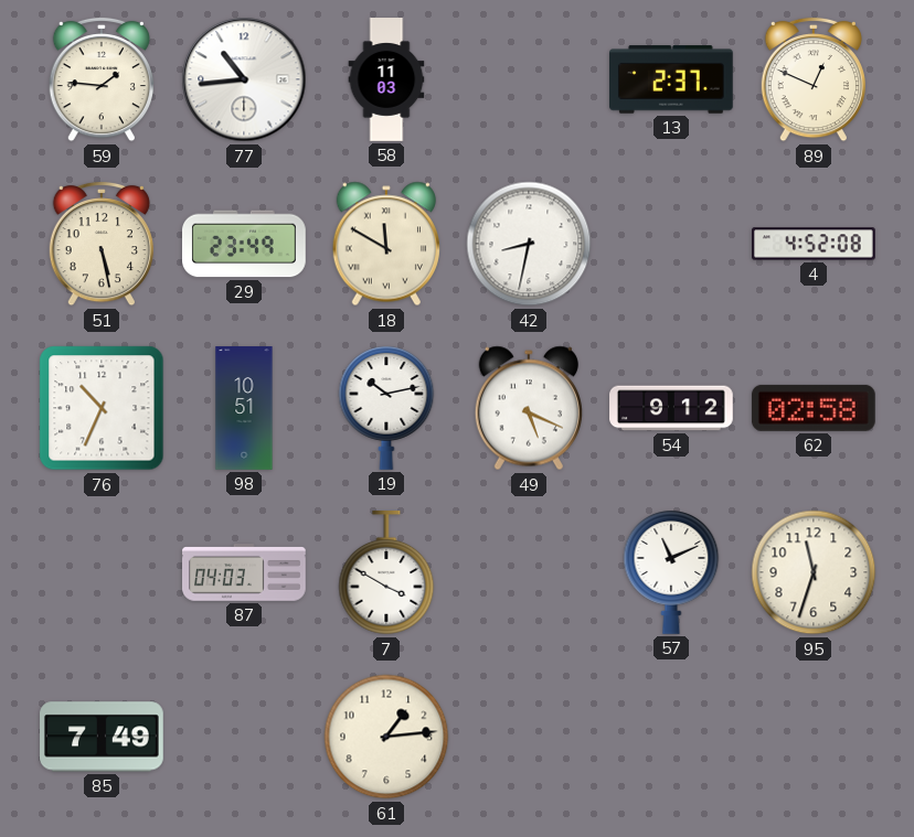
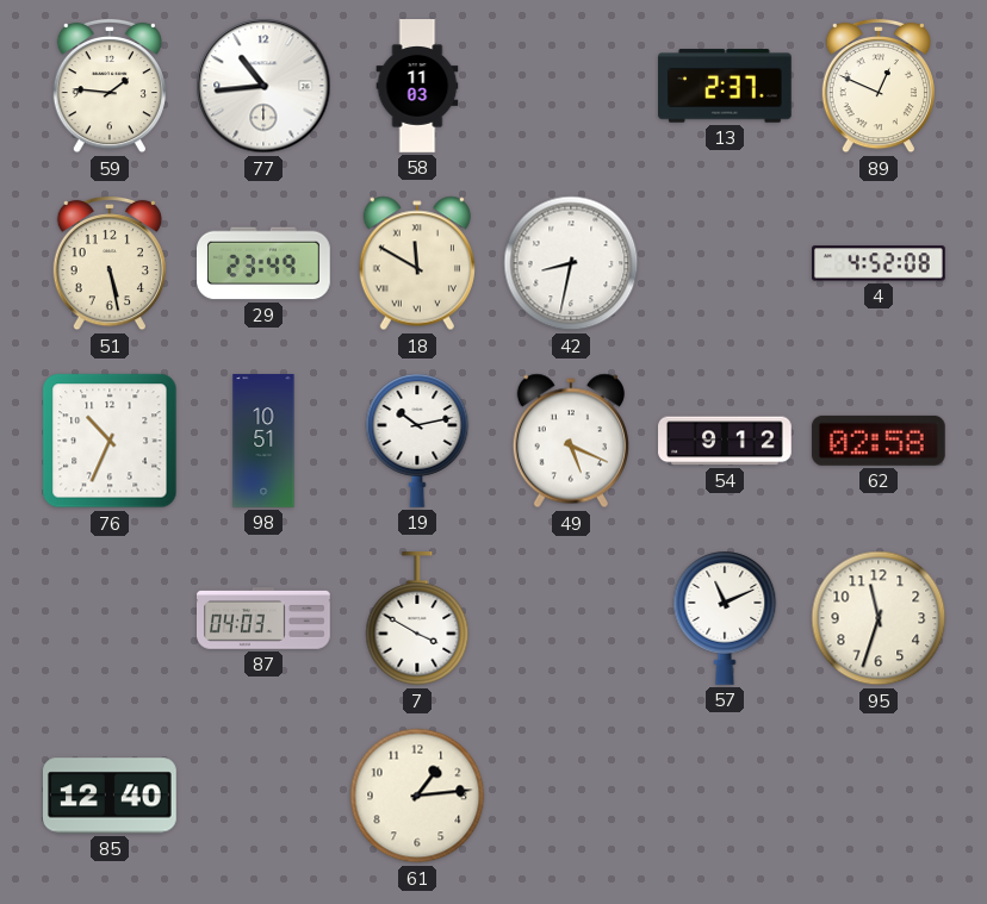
85: 7:49 -> 12:40 (111, 796)
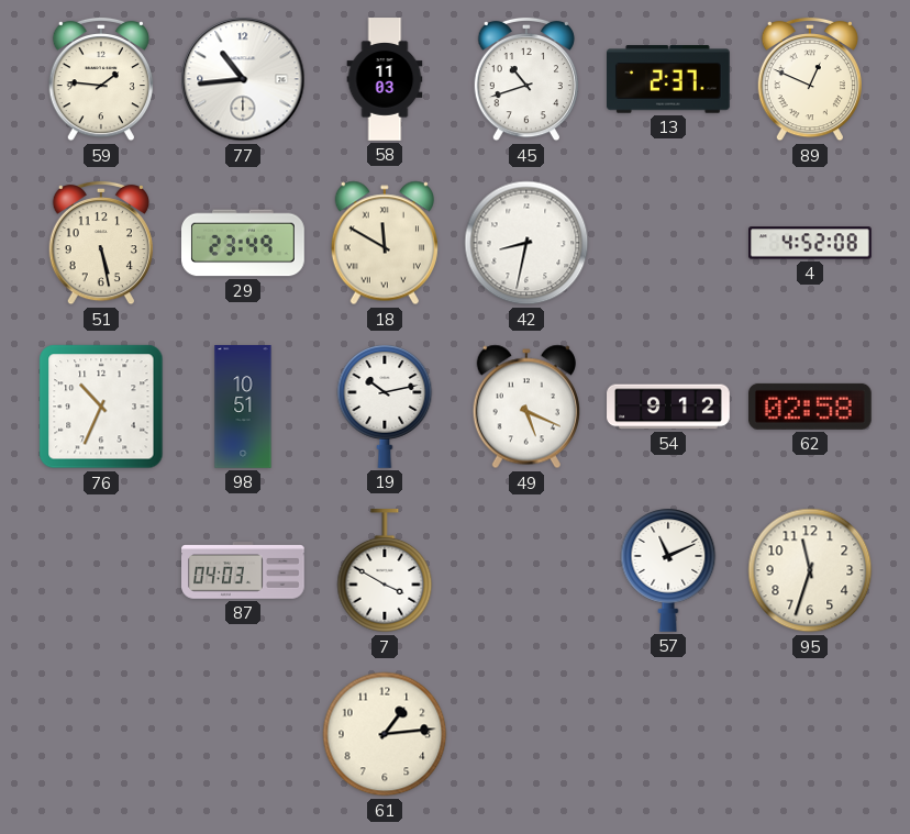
45: none -> 10:42 (526, 79)
85: 12:40 -> none (111, 796)
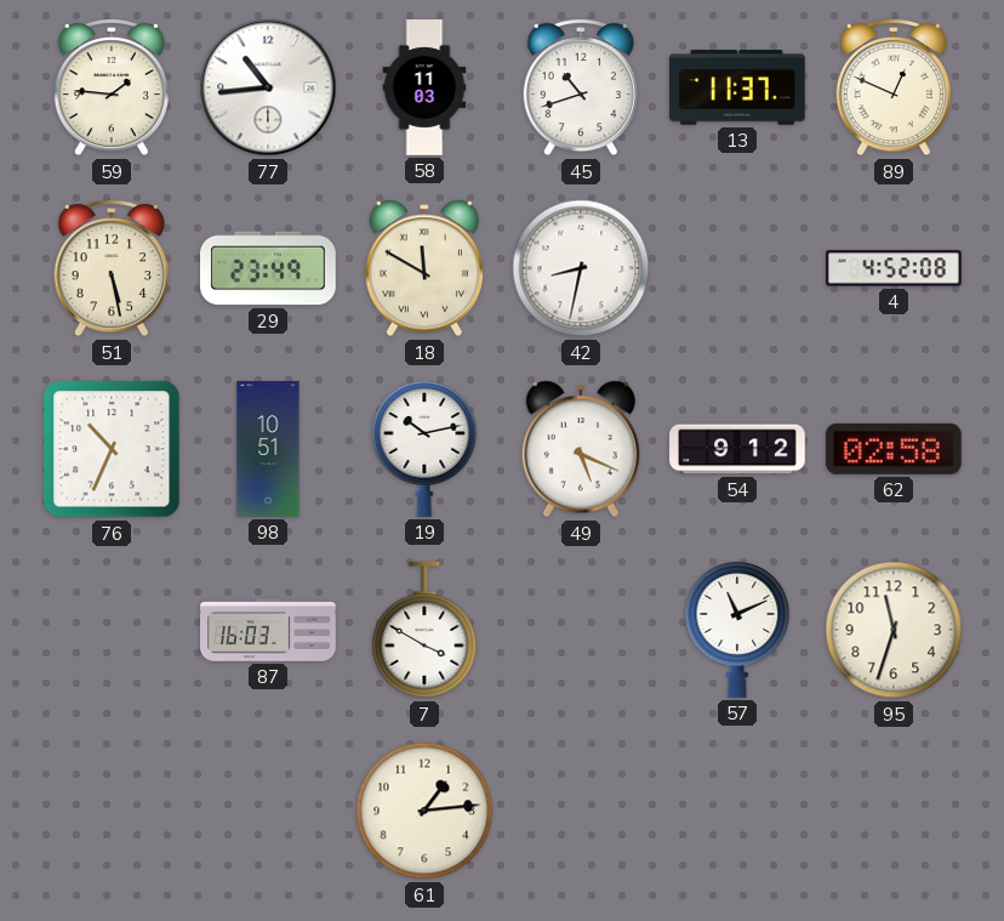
13: 2:37 -> 11:37 (738, 87)
87: 04:03 -> 16:03 (269, 631)
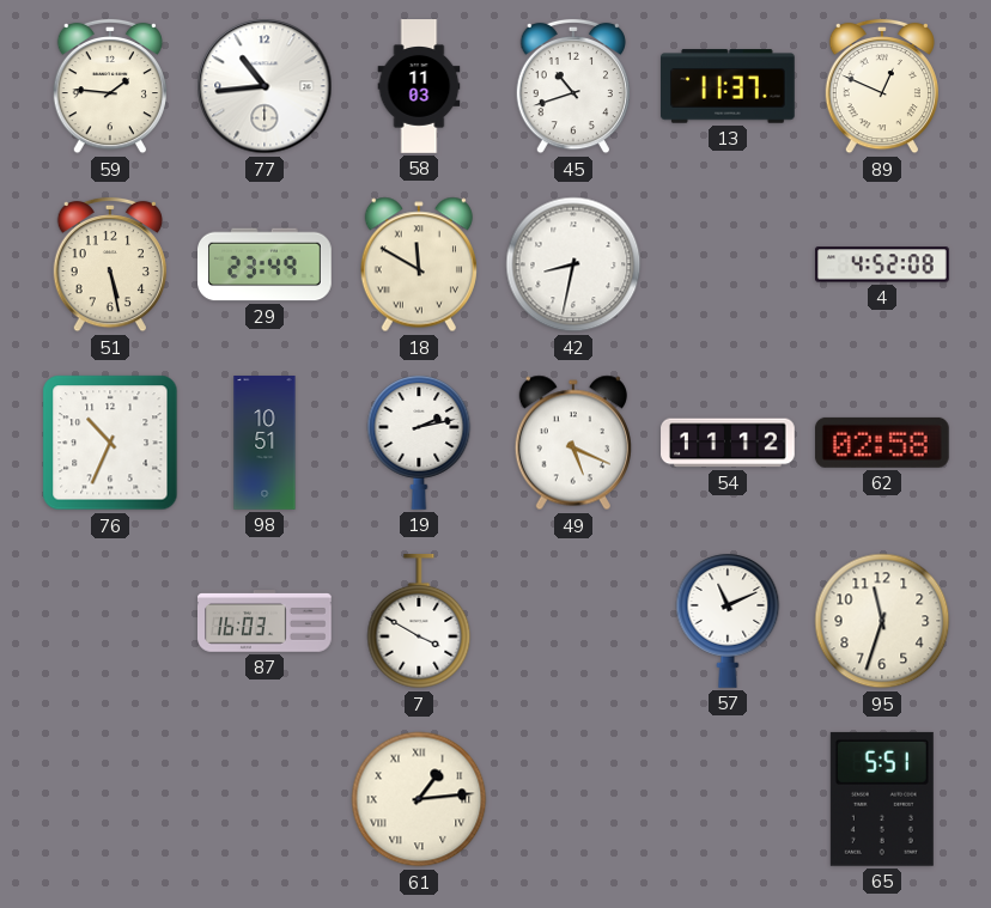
19: 10:13 -> 2:13 (419, 443)
54: 9:12 -> 11:12 (728, 443)
61 numerals: Arabic -> Roman (419, 799)
65: none -> 5:51 (882, 799)
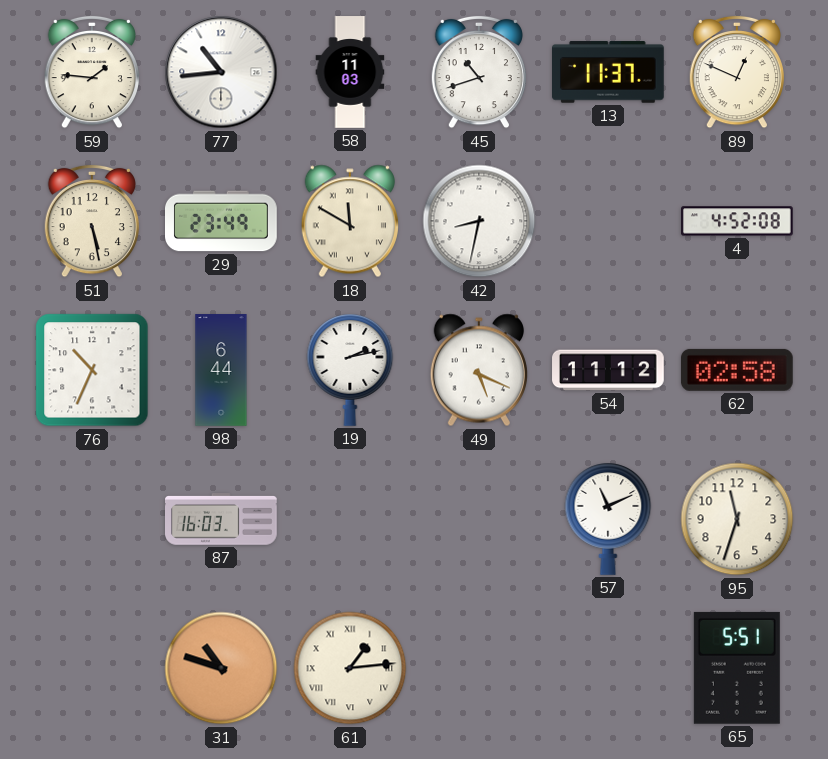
98: 10:51 -> 6:44 (221, 370)
7: 3:50 -> none (419, 622)
31: none -> 10:48 (221, 668)
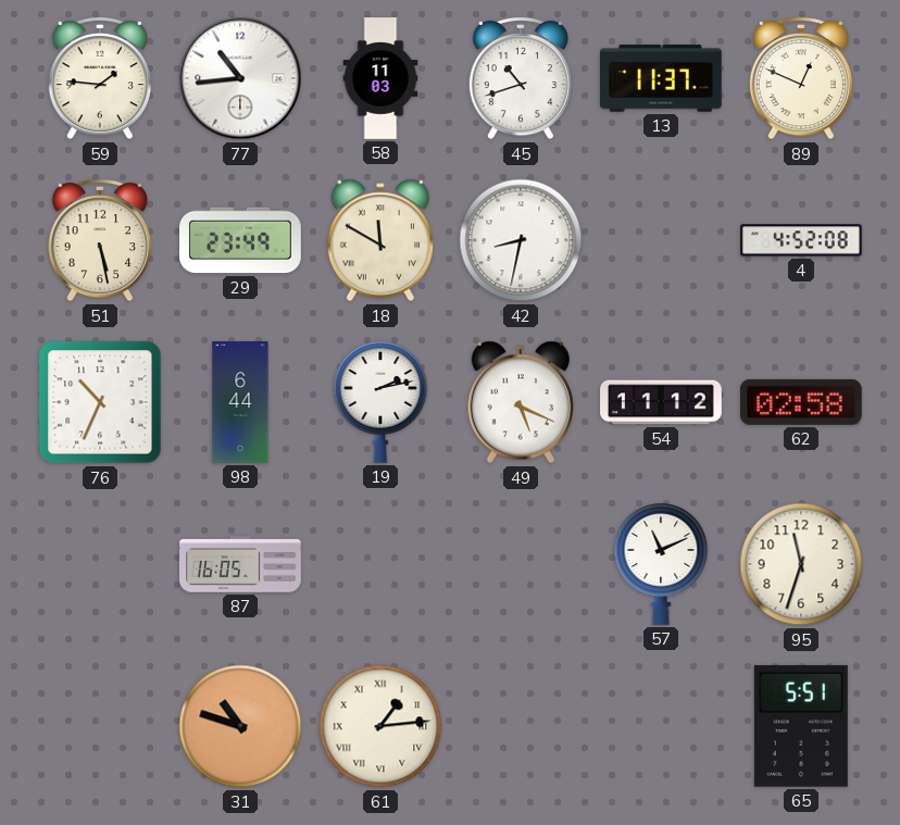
87: 16:03 -> 16:05 (241, 565)
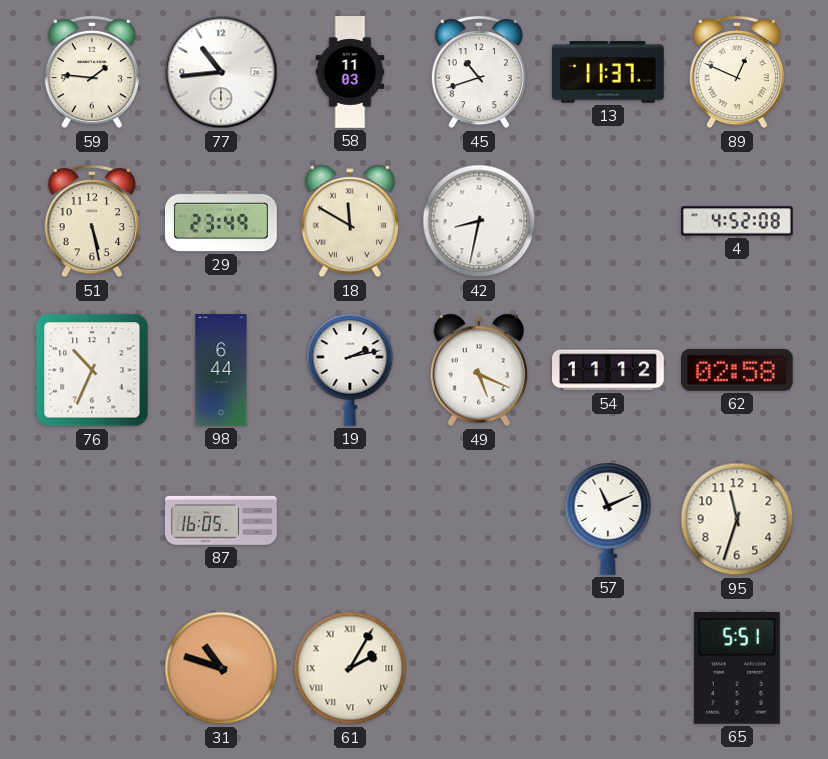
61: 1:14 -> 2:05 (350, 668)
